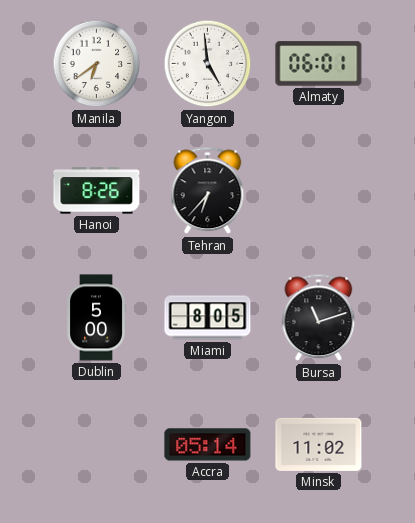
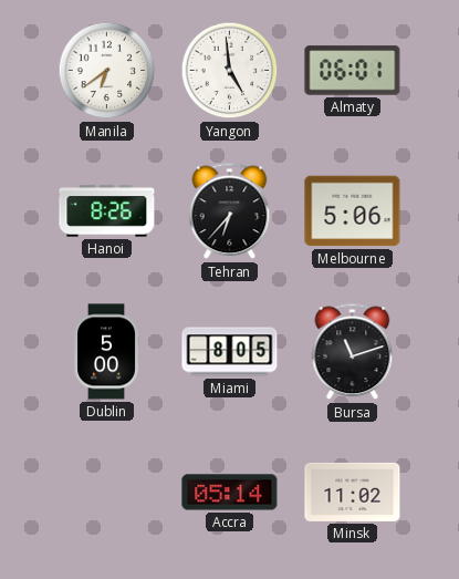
Melbourne: none -> 5:06 (353, 211)
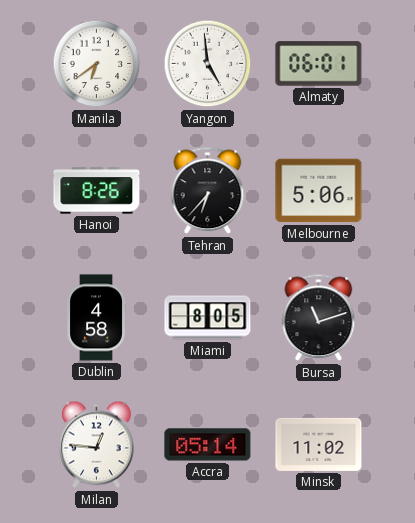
Dublin: 5:00 -> 4:58 (96, 318)
Milan: none -> 12:46 (97, 445)
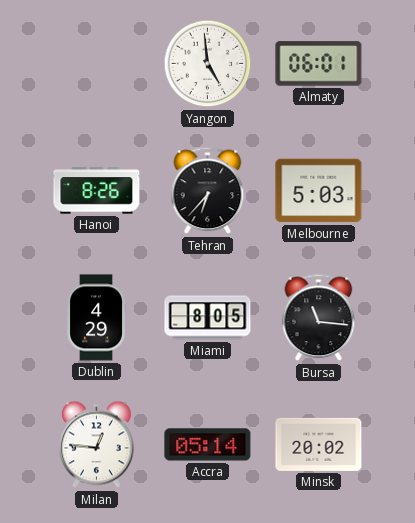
Manila: 6:39 -> none (97, 64)
Melbourne: 5:06 -> 5:03 (319, 191)
Dublin: 4:58 -> 4:29 (96, 318)
Bursa: 11:12 -> 11:16 (319, 318)
Minsk: 11:02 -> 20:02 (319, 444)
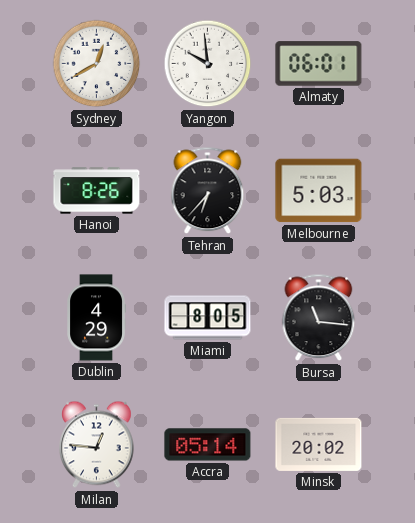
Sydney: none -> 12:40 (97, 64)
Yangon: 4:59 -> 9:59 (208, 64)
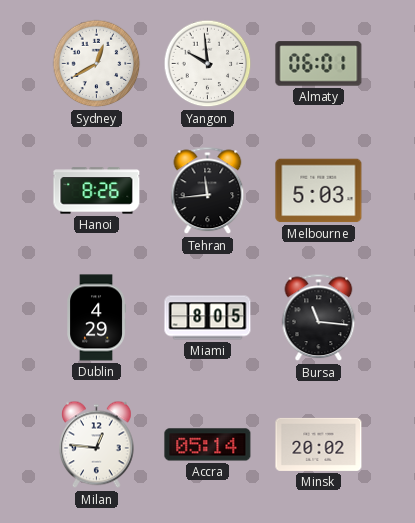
Tehran: 6:37 -> 11:44 (208, 191)
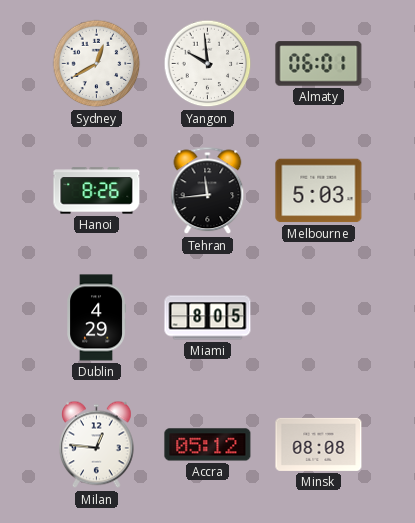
Bursa: 11:16 -> none (319, 318)
Accra: 05:14 -> 05:12 (208, 445)
Minsk: 20:02 -> 08:08 (319, 444)
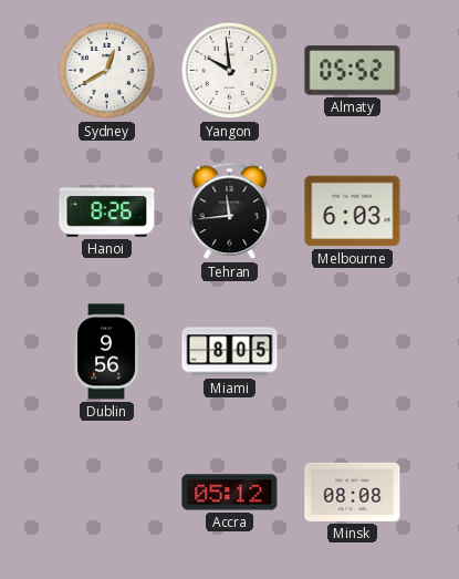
Almaty: 06:01 -> 05:52 (353, 71)
Melbourne: 5:03 -> 6:03 (353, 211)
Dublin: 4:29 -> 9:56 (106, 352)
Milan: 12:46 -> none (97, 445)
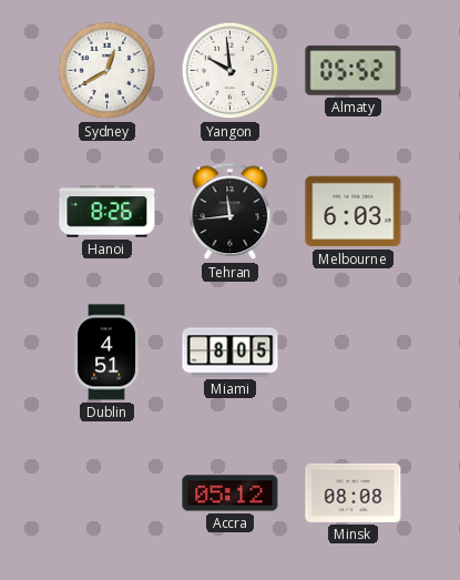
Dublin: 9:56 -> 4:51 (106, 353)
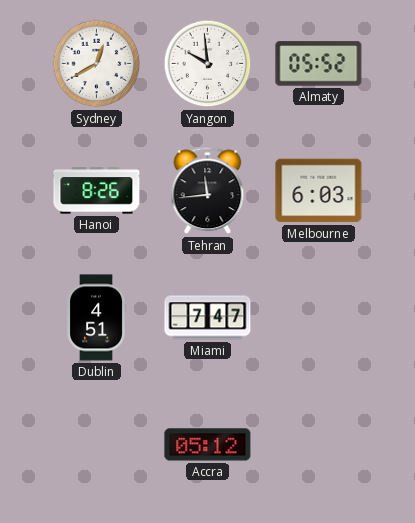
Miami: 8:05 -> 7:47 (208, 318)
Minsk: 08:08 -> none (354, 492)
